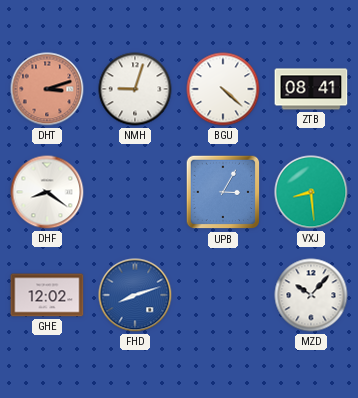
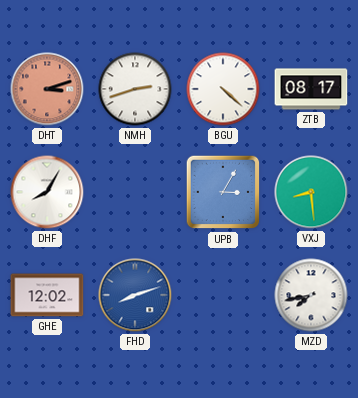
NMH: 9:03 -> 2:42 (135, 89)
ZTB: 08:41 -> 08:17 (311, 89)
DHF: 8:21 -> 8:05 (47, 192)
MZD: 10:07 -> 7:43 (311, 295)
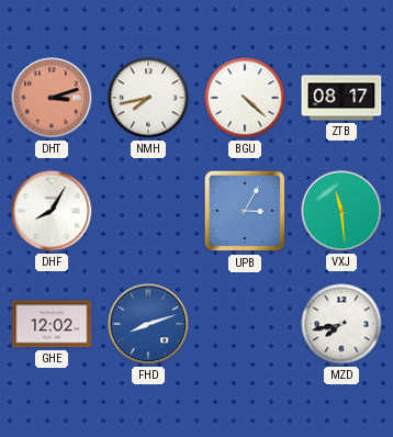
NMH: 2:42 -> 7:43 (148, 98)
VXJ: 8:29 -> 11:29 (341, 211)
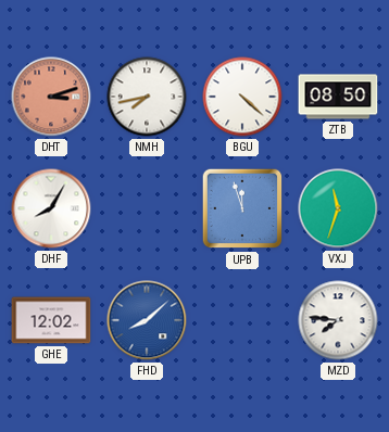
ZTB: 08:17 -> 08:50 (338, 97)
UPB: 3:05 -> 11:57 (242, 208)
VXJ: 11:29 -> 11:33 (338, 208)
FHD: 8:12 -> 8:08 (147, 320)
MZD: 7:43 -> 7:46 (338, 320)
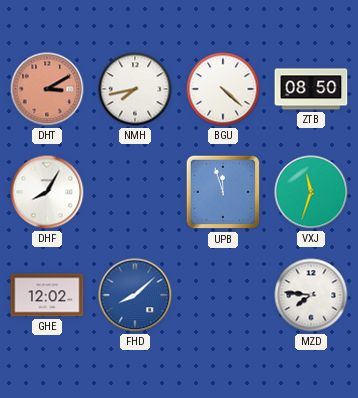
DHT: 3:12 -> 3:10 (47, 89)
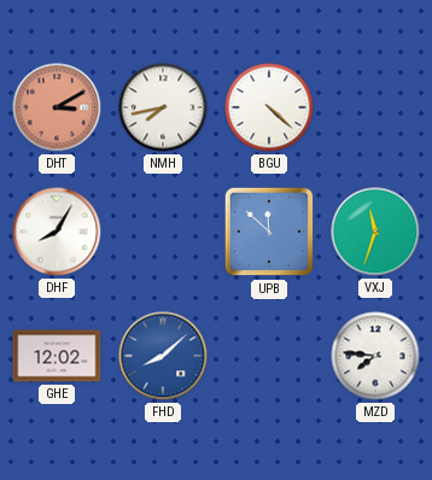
ZTB: 08:50 -> none (311, 89)
UPB: 11:57 -> 11:52 (269, 232)
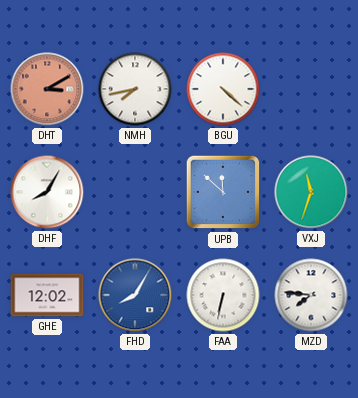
FHD: 8:08 -> 8:05 (135, 295)
FAA: none -> 6:32 (223, 295)
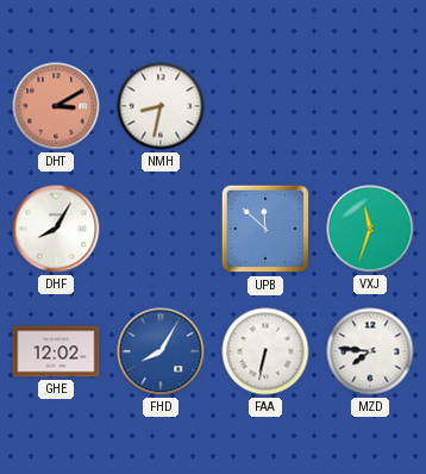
NMH: 7:43 -> 8:32 (161, 106)
BGU: 4:22 -> none (223, 89)
